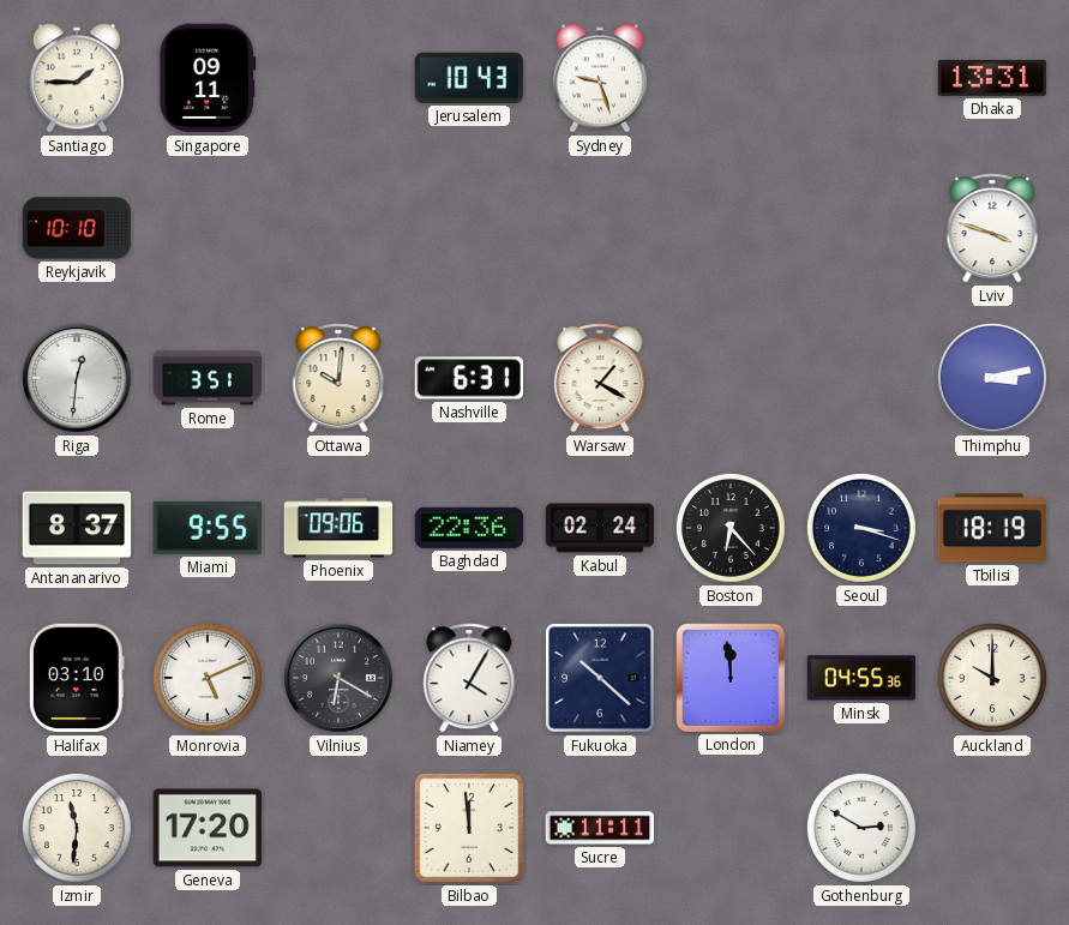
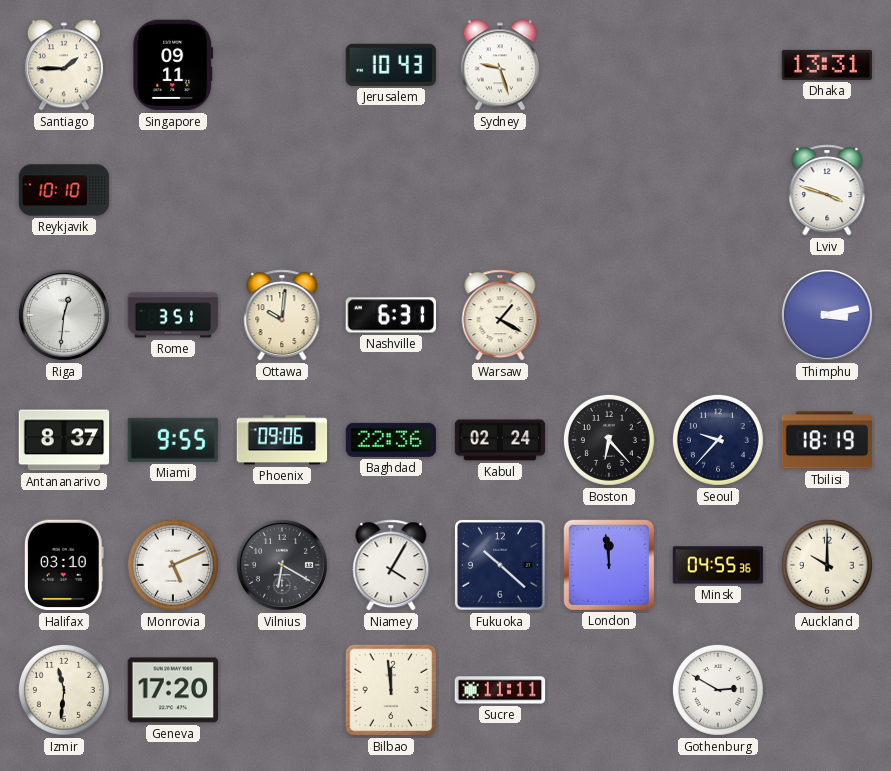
Seoul: 3:18 -> 9:37 (718, 440)
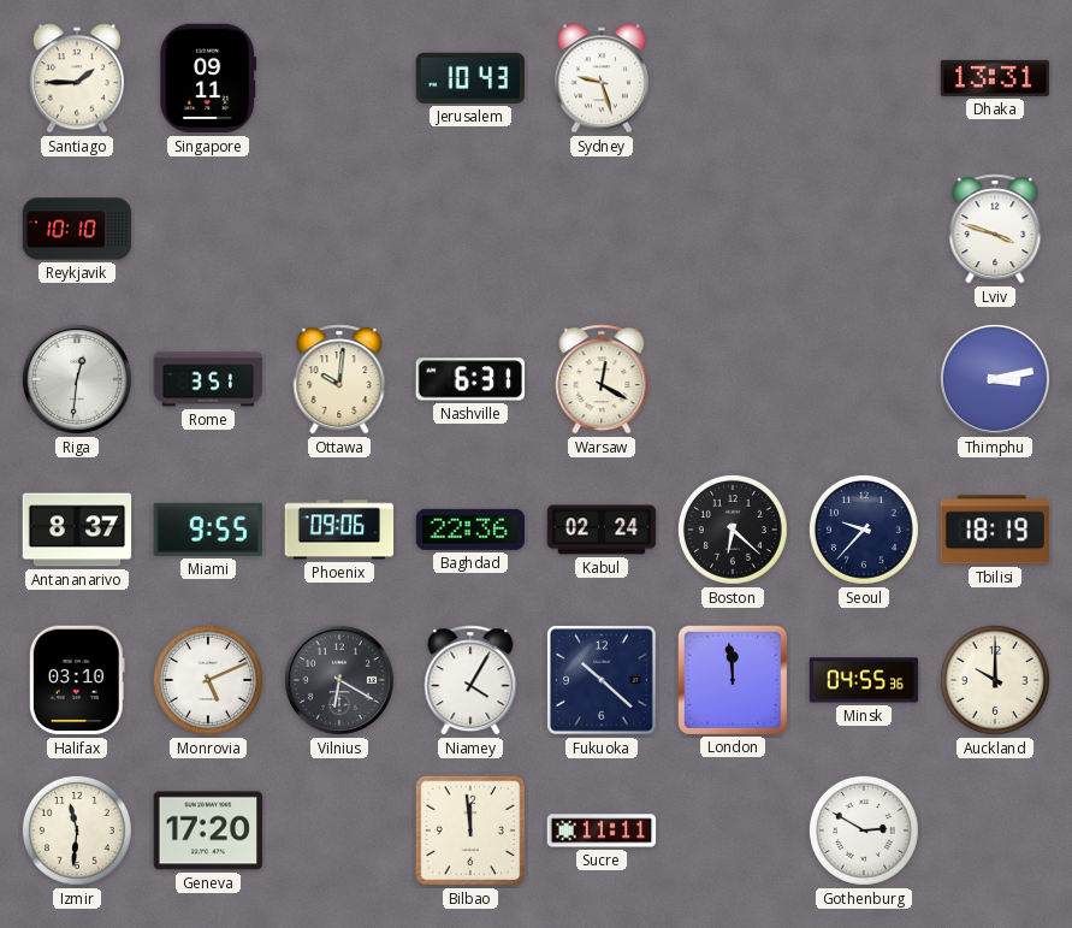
Warsaw: 1:20 -> 12:20 (602, 379)
Boston: 6:23 -> 6:22 (733, 530)
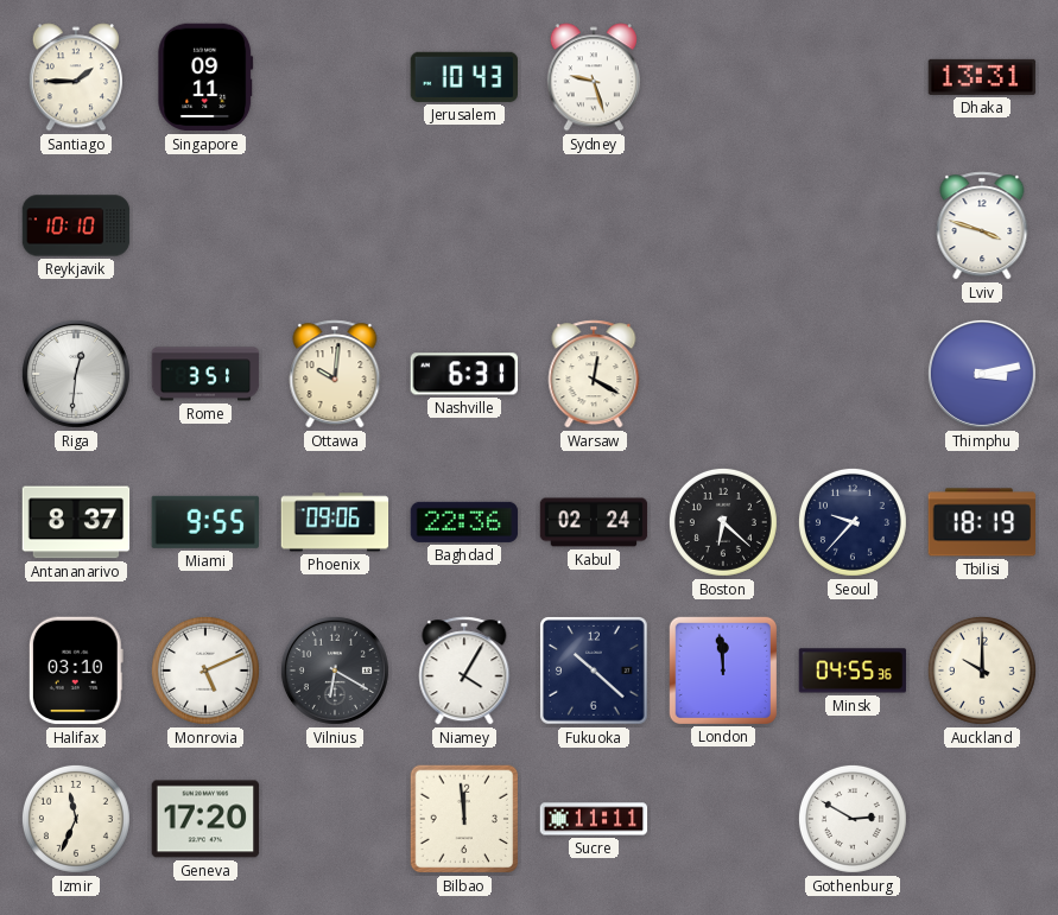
Izmir: 11:31 -> 11:34 (76, 819)
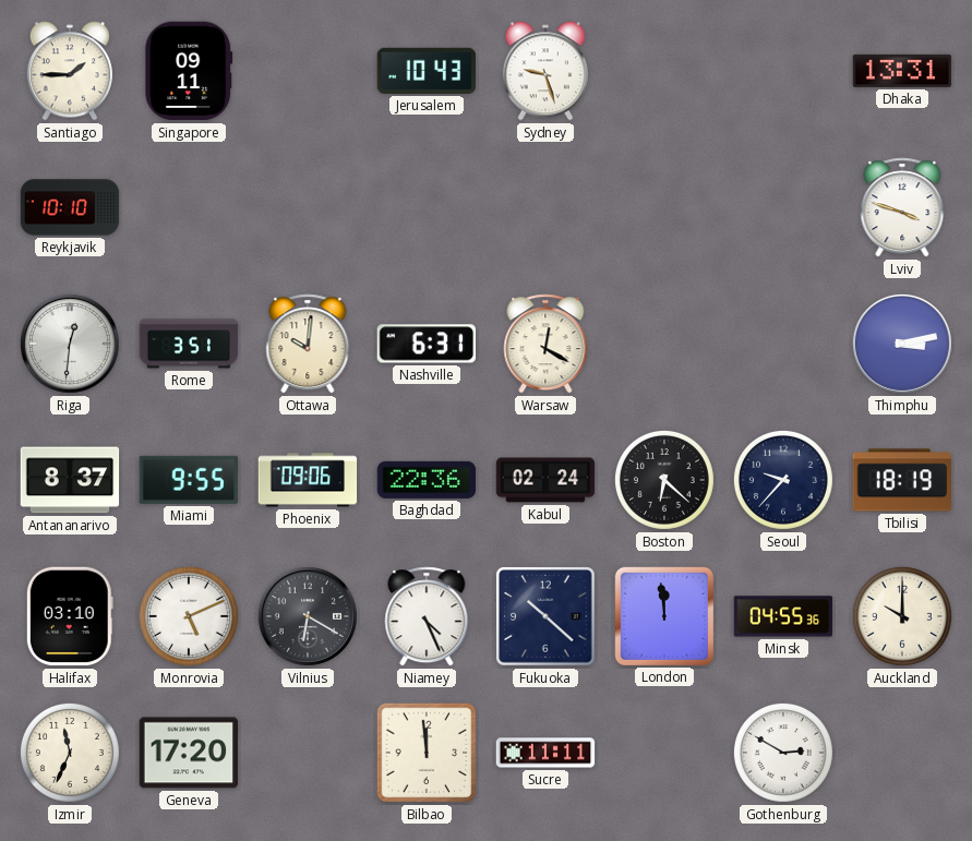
Niamey: 4:05 -> 4:26 (427, 616)
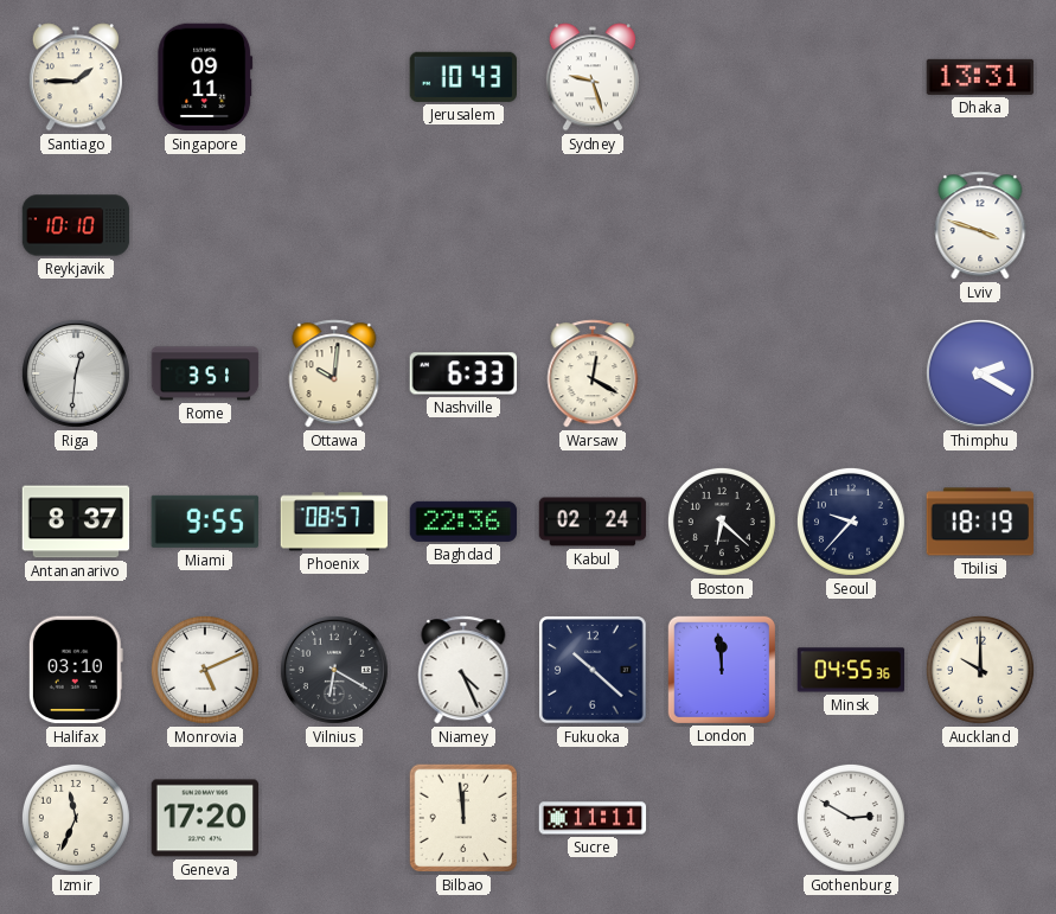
Nashville: 6:31 -> 6:33 (462, 373)
Thimphu: 3:13 -> 2:20 (980, 373)
Phoenix: 09:06 -> 08:57 (334, 522)
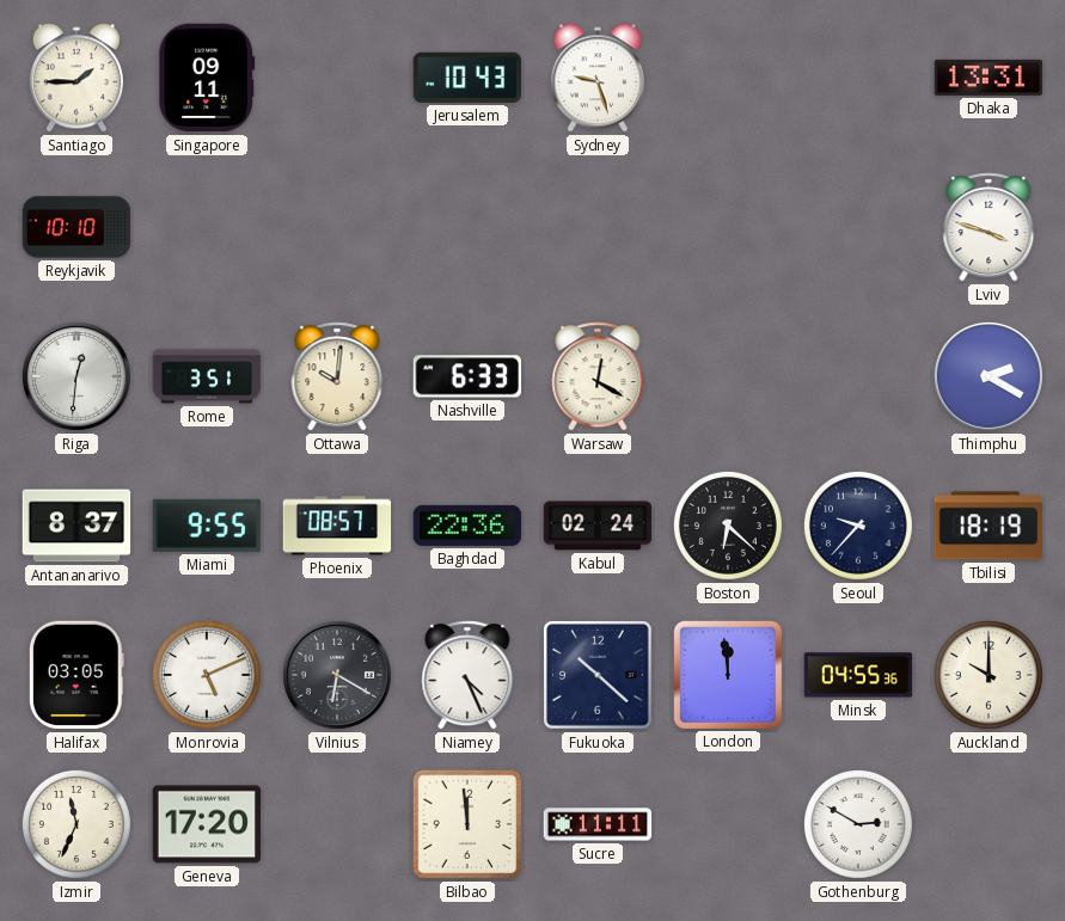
Halifax: 03:10 -> 03:05 (76, 675)
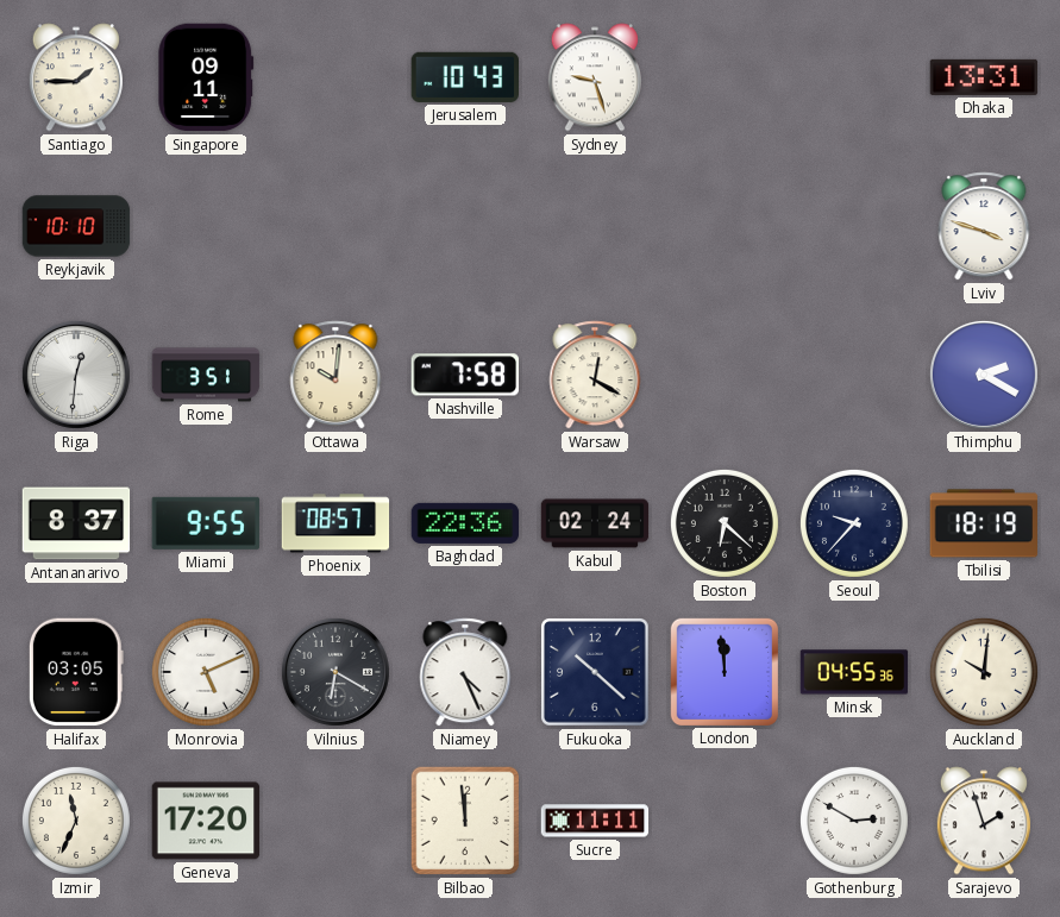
Nashville: 6:33 -> 7:58 (464, 375)
Auckland: 10:00 -> 10:01 (984, 672)
Sarajevo: none -> 1:57 (984, 821)
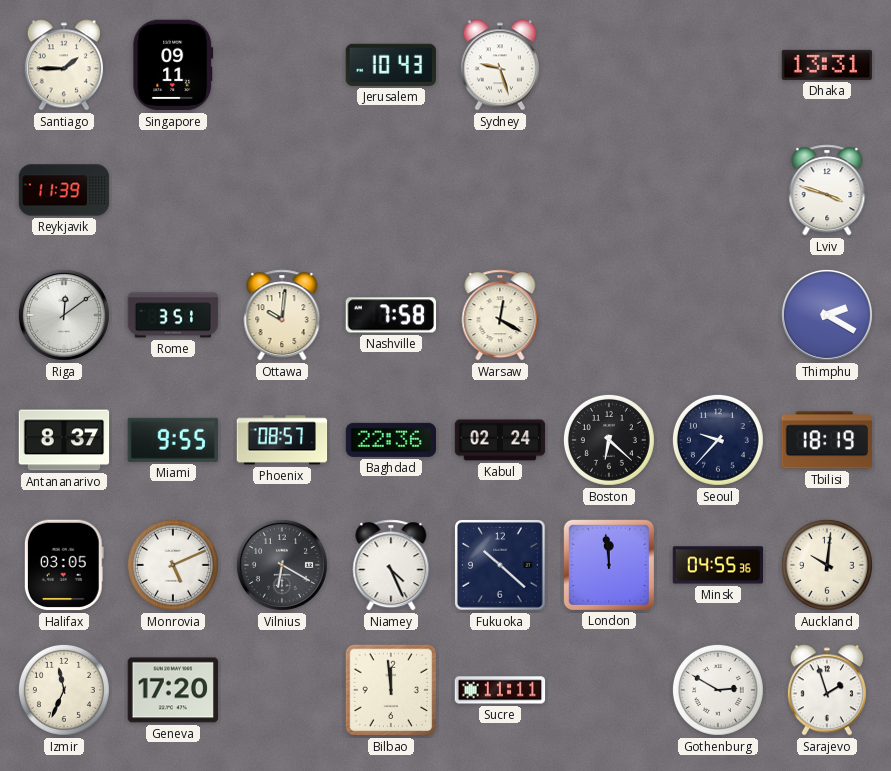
Reykjavik: 10:10 -> 11:39 (64, 190)
Riga: 12:31 -> 12:09 (64, 315)
